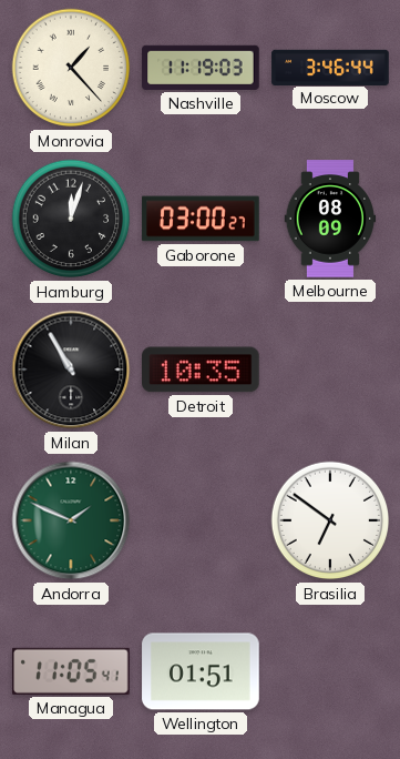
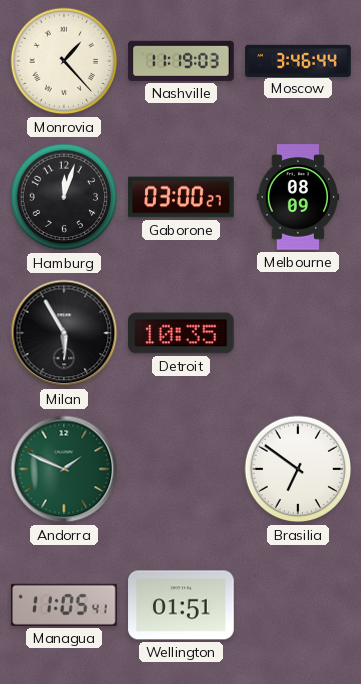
Milan: 10:55 -> 5:55 (64, 333)
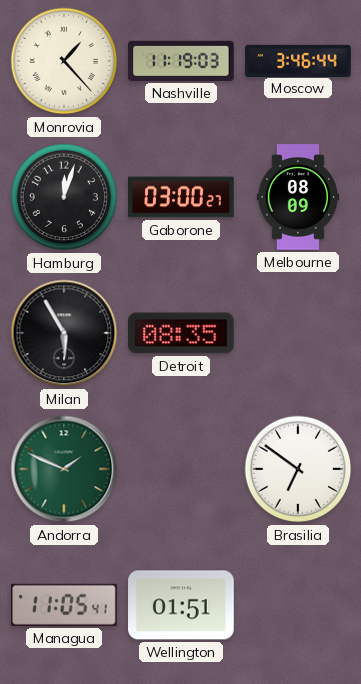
Detroit: 10:35 -> 08:35 (182, 333)
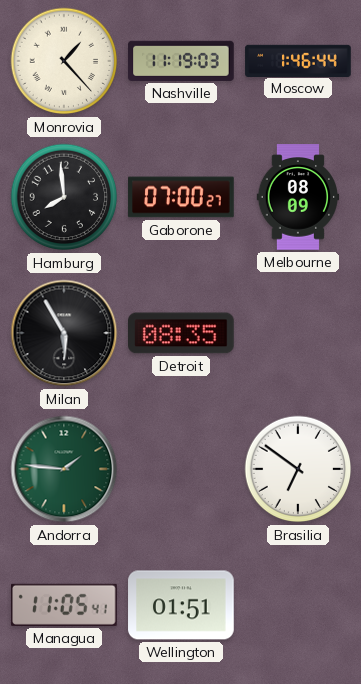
Moscow: 3:46 -> 1:46 (298, 60)
Hamburg: 12:03 -> 7:59 (64, 197)
Gaborone: 03:00 -> 07:00 (181, 197)
Andorra: 1:49 -> 1:46 (64, 469)
